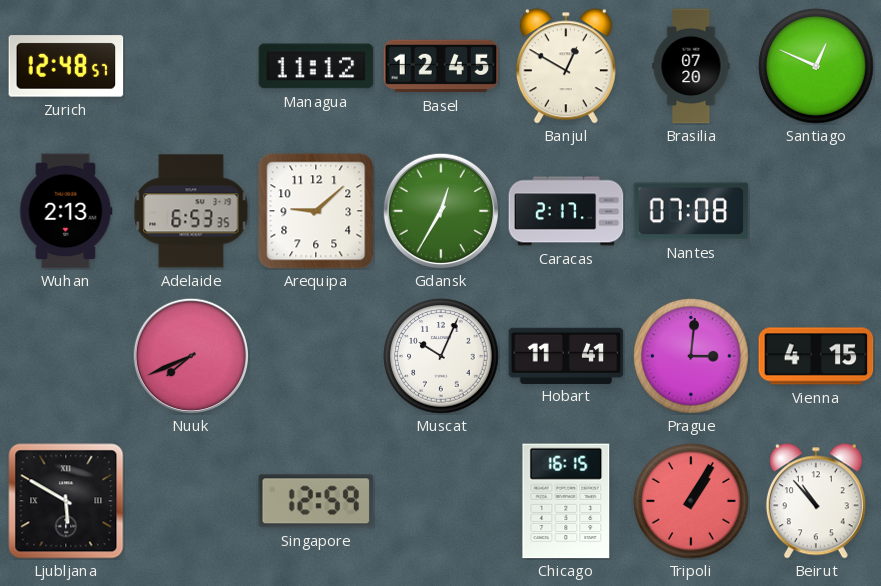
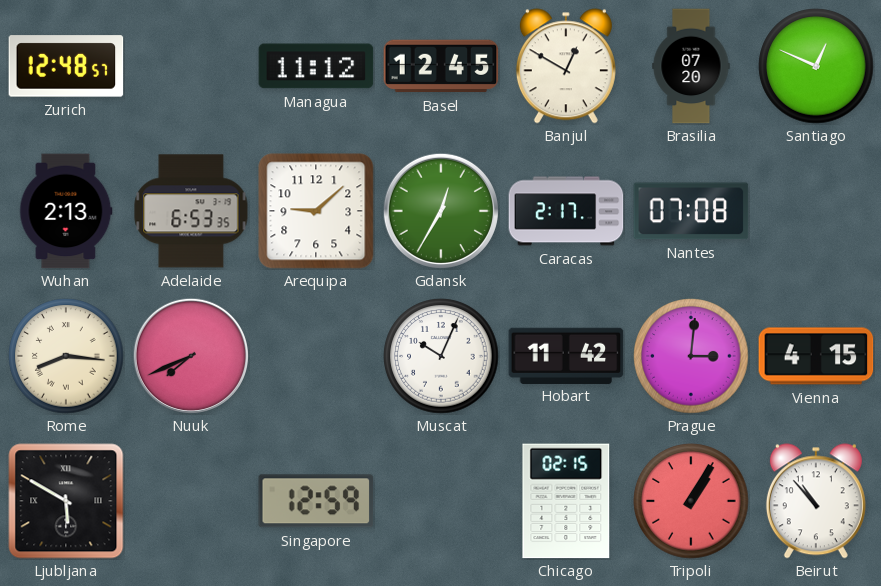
Rome: none -> 8:16 (66, 356)
Hobart: 11:41 -> 11:42 (566, 355)
Chicago: 16:15 -> 02:15 (566, 501)
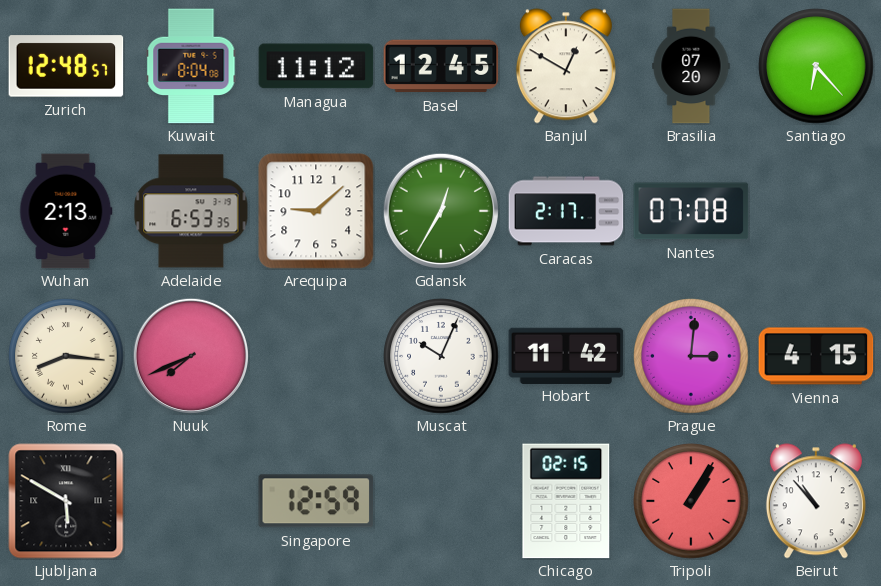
Kuwait: none -> 8:04 (191, 66)
Santiago: 12:49 -> 6:23 (816, 66)
